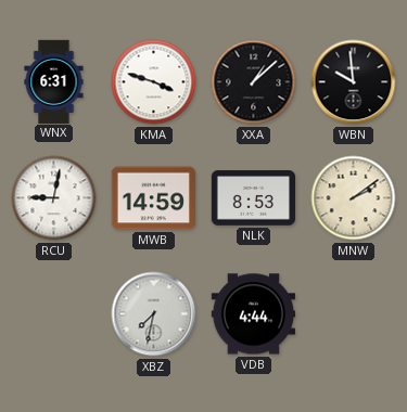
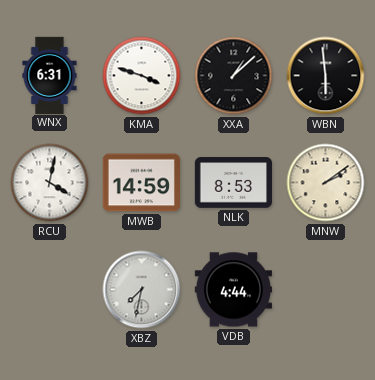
WBN: 9:59 -> 5:59 (326, 76)
RCU: 9:02 -> 4:02 (50, 183)
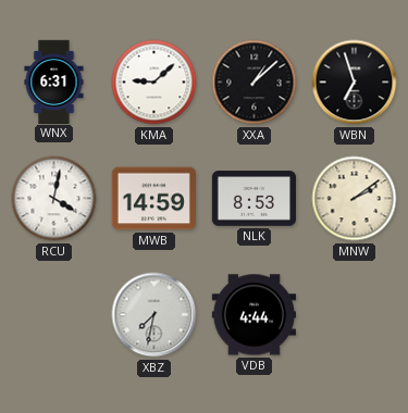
KMA: 3:48 -> 9:08 (154, 83)
WBN: 5:59 -> 6:57 (355, 83)
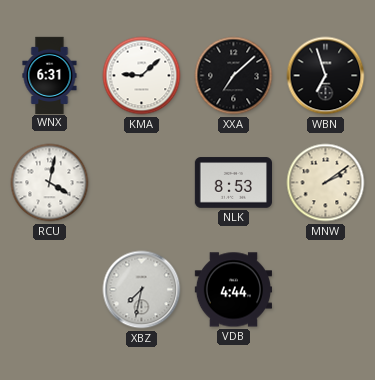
XXA: 1:08 -> 7:08 (234, 76)
MWB: 14:59 -> none (153, 199)
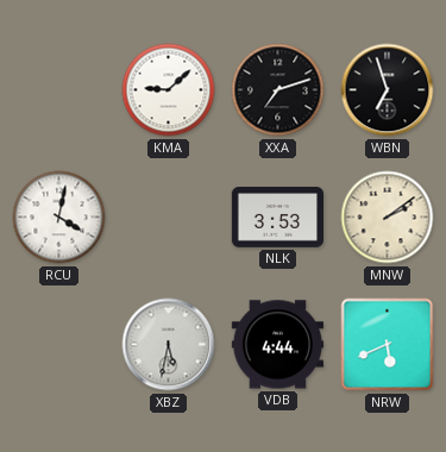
WNX: 6:31 -> none (50, 75)
XXA: 7:08 -> 7:12 (278, 90)
NLK: 8:53 -> 3:53 (277, 218)
XBZ: 7:32 -> 5:32 (169, 345)
NRW: none -> 5:41 (388, 345)
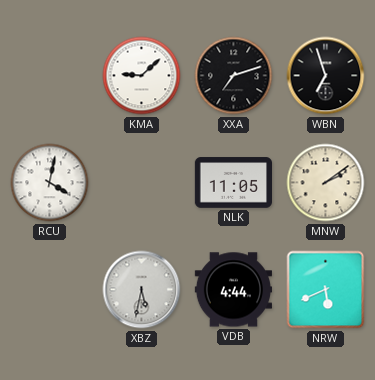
NLK: 3:53 -> 11:05 (233, 183)
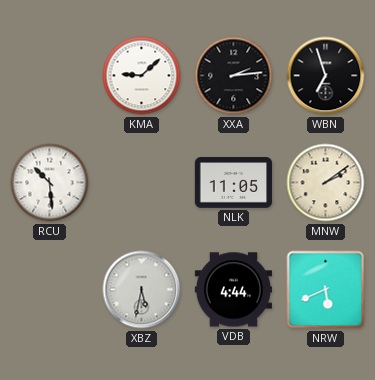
XXA: 7:12 -> 2:14 (234, 76)
RCU: 4:02 -> 10:29 (50, 183)
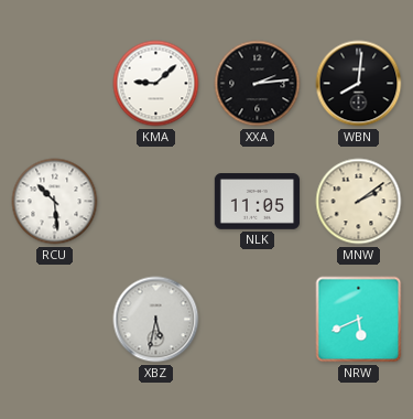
WBN: 6:57 -> 8:01 (359, 84)
VDB: 4:44 -> none (233, 290)
